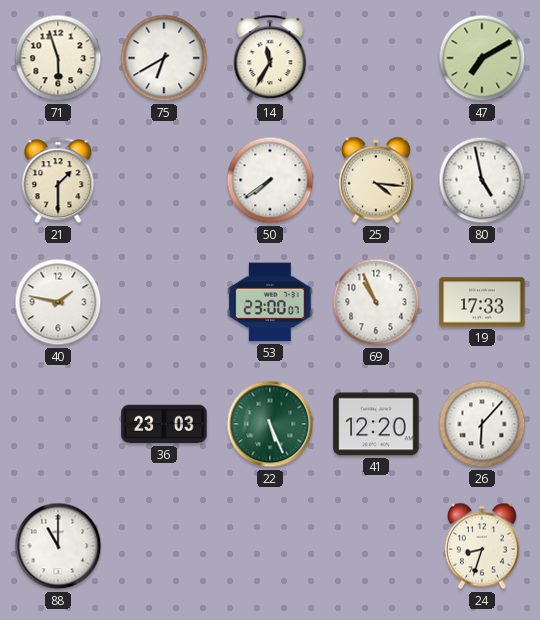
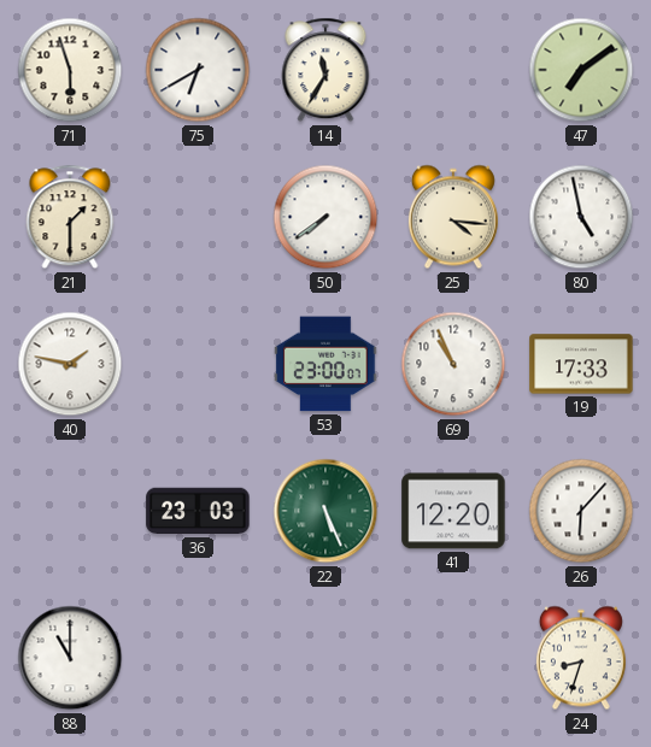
47: 7:10 -> 7:09 (581, 70)
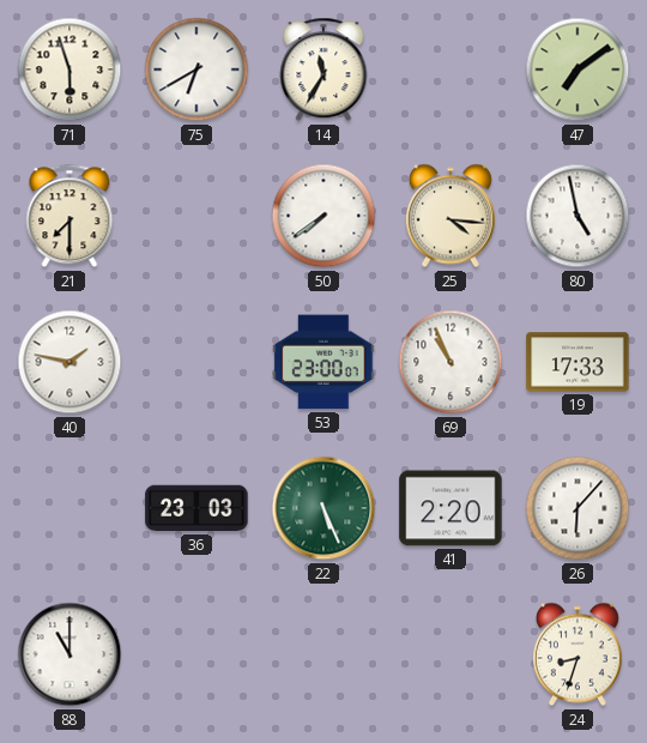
21: 1:30 -> 7:30 (69, 216)
41: 12:20 -> 2:20 (451, 508)
